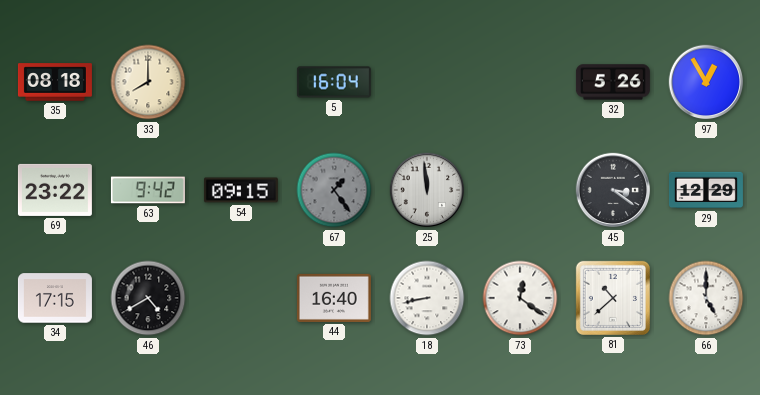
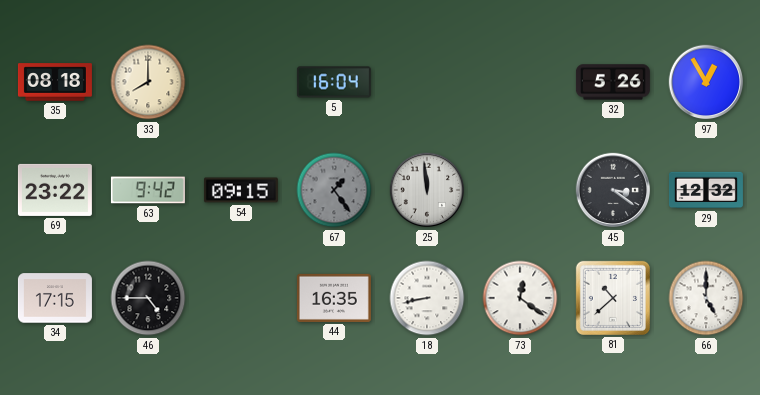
29: 12:29 -> 12:32 (706, 190)
46: 4:40 -> 4:45 (148, 298)
44: 16:40 -> 16:35 (334, 298)
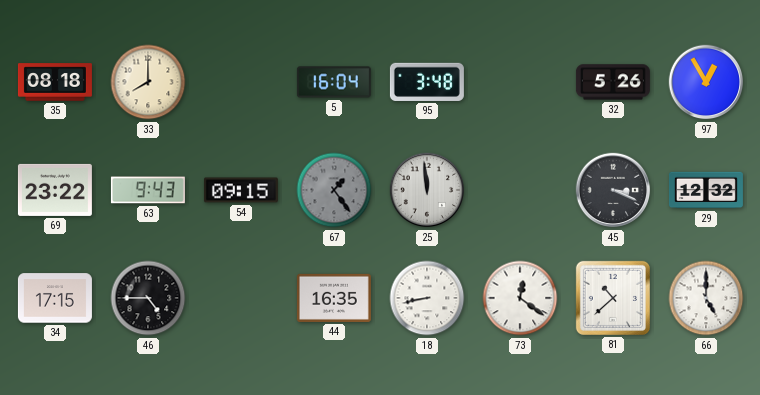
95: none -> 3:48 (427, 82)
63: 9:42 -> 9:43 (148, 190)
45: 3:21 -> 3:19 (613, 190)
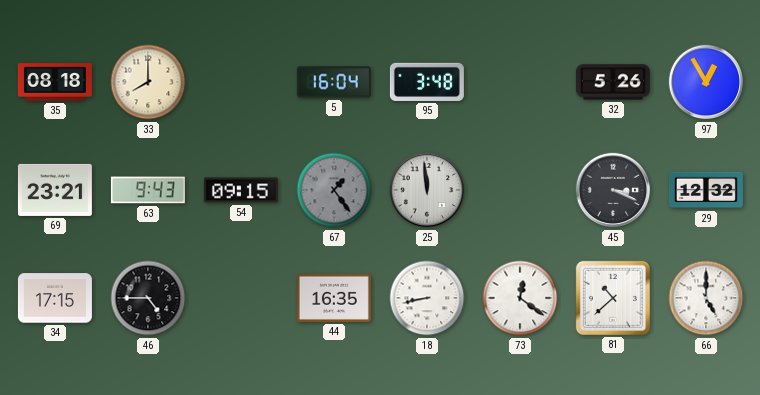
69: 23:22 -> 23:21 (55, 190)
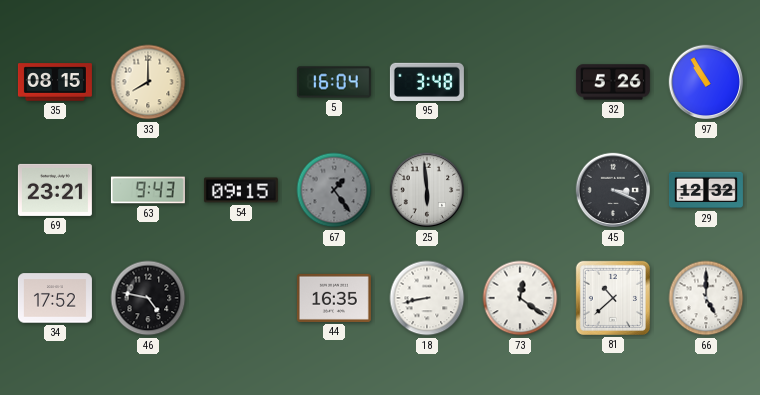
35: 08:18 -> 08:15 (55, 82)
97: 12:55 -> 10:55 (706, 82)
25: 11:59 -> 5:59 (427, 190)
34: 17:15 -> 17:52 (55, 298)
46: 4:45 -> 4:47 (148, 298)
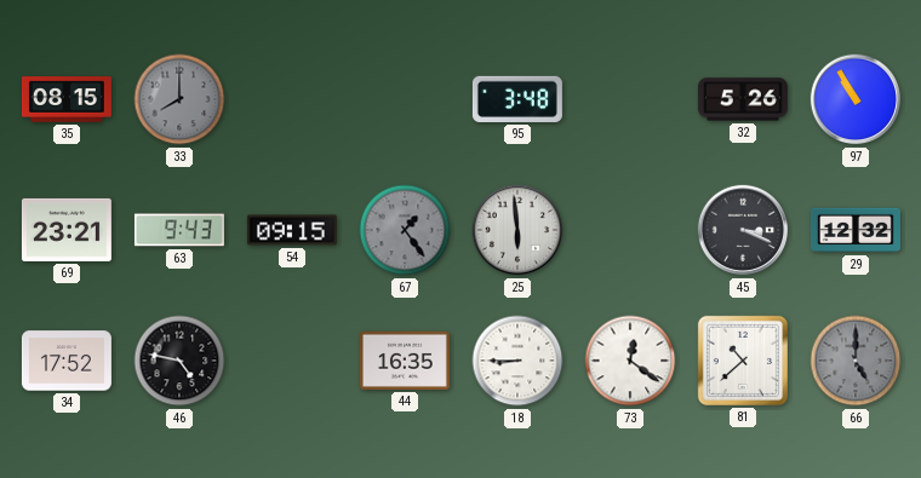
33 dial: cream -> grey (179, 99)
5: 16:04 -> none (334, 82)
18: 8:43 -> 8:45 (517, 361)
66 dial: white -> grey (856, 361)
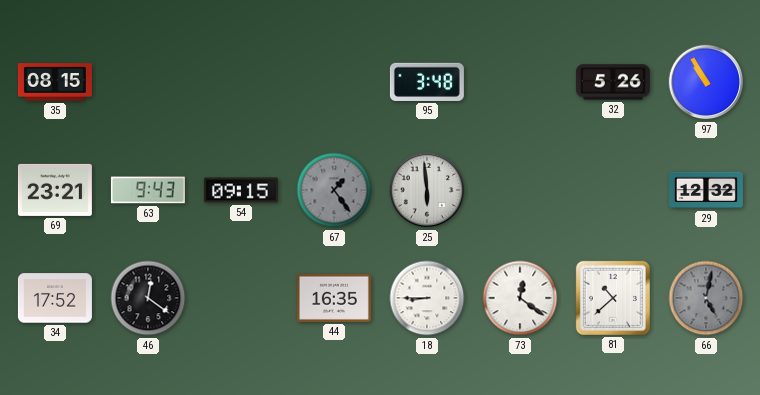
33: 8:00 -> none (179, 99)
45: 3:19 -> none (743, 230)
46: 4:47 -> 12:21 (148, 298)
66: 5:00 -> 5:02 (706, 298)
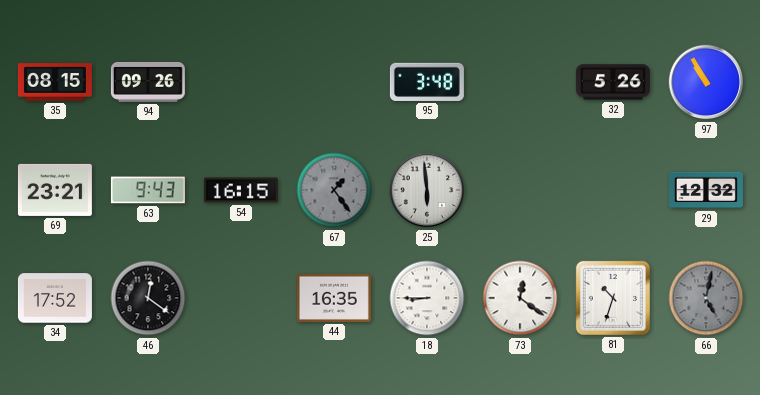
94: none -> 09:26 (148, 82)
54: 09:15 -> 16:15 (241, 190)
81: 10:38 -> 10:33 (613, 298)
